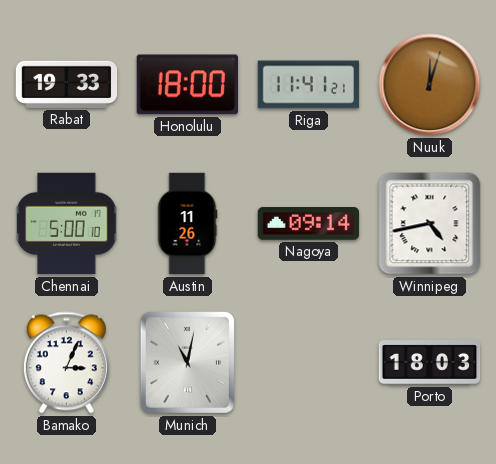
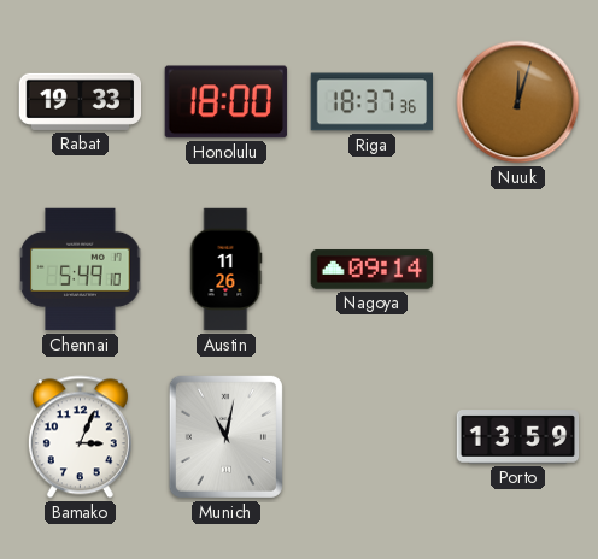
Riga: 11:41 -> 18:37 (373, 102)
Chennai: 5:00 -> 5:49 (81, 270)
Winnipeg: 4:43 -> none (430, 224)
Porto: 18:03 -> 13:59 (518, 437)
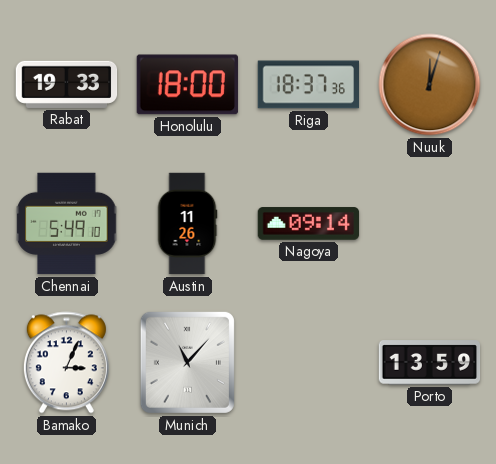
Munich: 11:02 -> 11:07 (187, 362)
